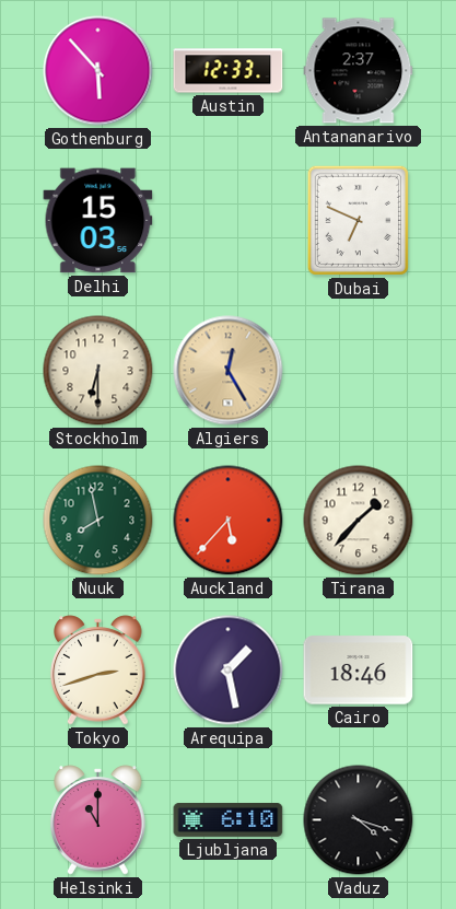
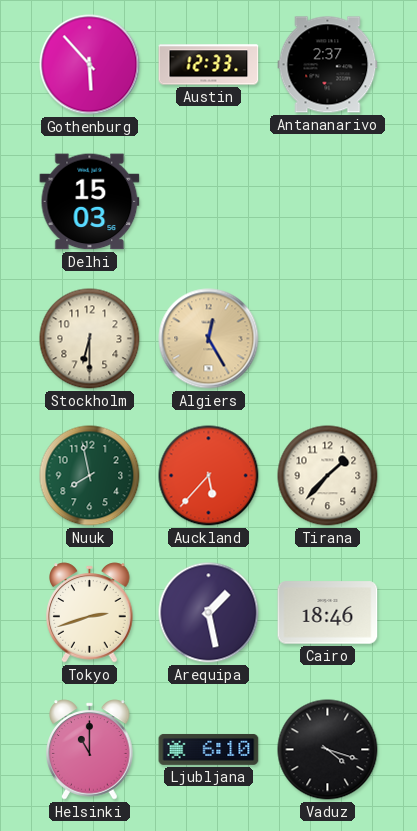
Dubai: 6:49 -> none (358, 220)
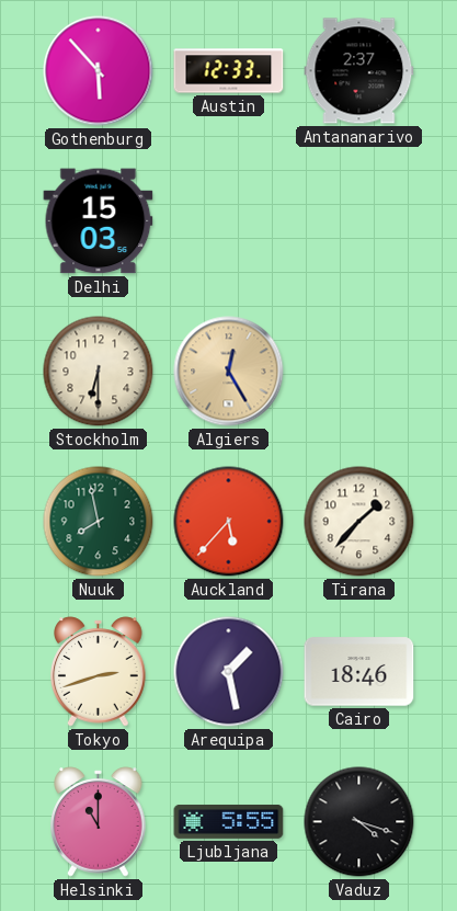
Ljubljana: 6:10 -> 5:55 (229, 821)
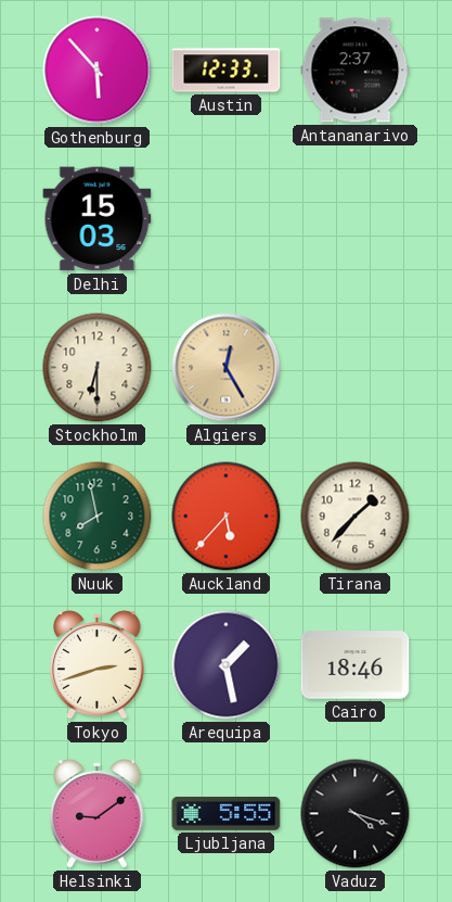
Helsinki: 11:00 -> 9:09 (98, 814)
